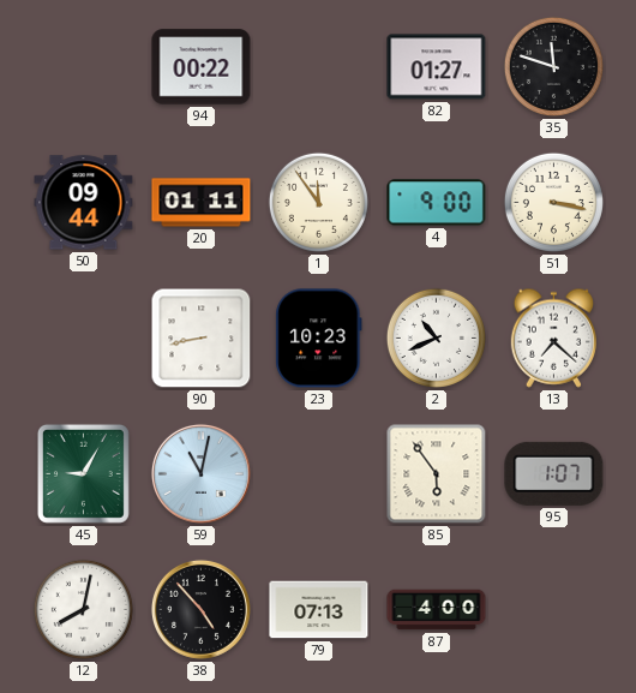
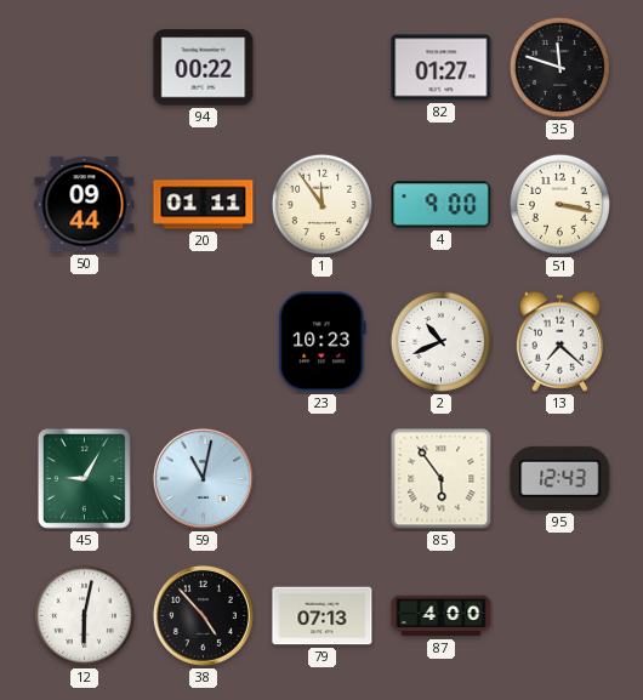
90: 8:43 -> none (202, 339)
95: 1:07 -> 12:43 (561, 478)
12: 8:02 -> 6:02 (84, 615)
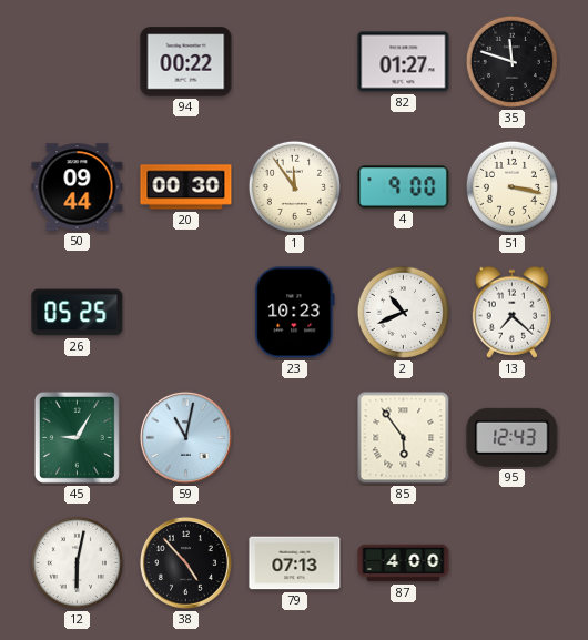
20: 01:11 -> 00:30 (186, 187)
26: none -> 05:25 (78, 313)
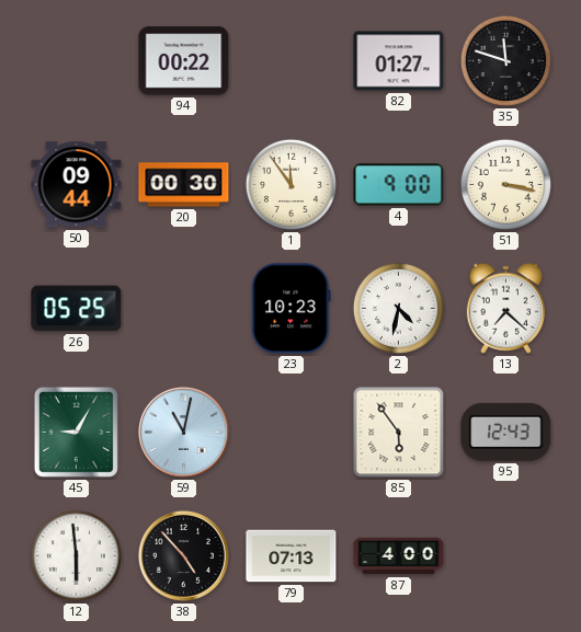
2: 10:41 -> 4:32 (398, 308)
12: 6:02 -> 5:59 (76, 555)
